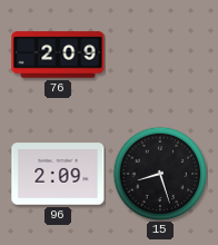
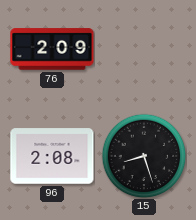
96: 2:09 -> 2:08 (52, 156)
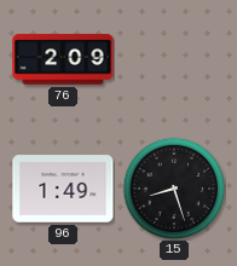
96: 2:08 -> 1:49 (63, 189)
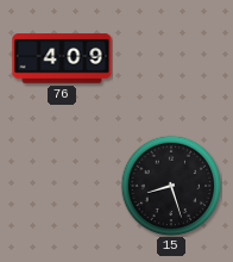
76: 2:09 -> 4:09 (62, 58)
96: 1:49 -> none (63, 189)
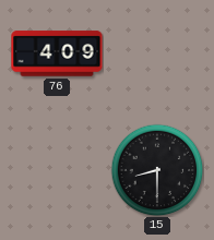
15: 8:27 -> 8:30 (157, 170)
